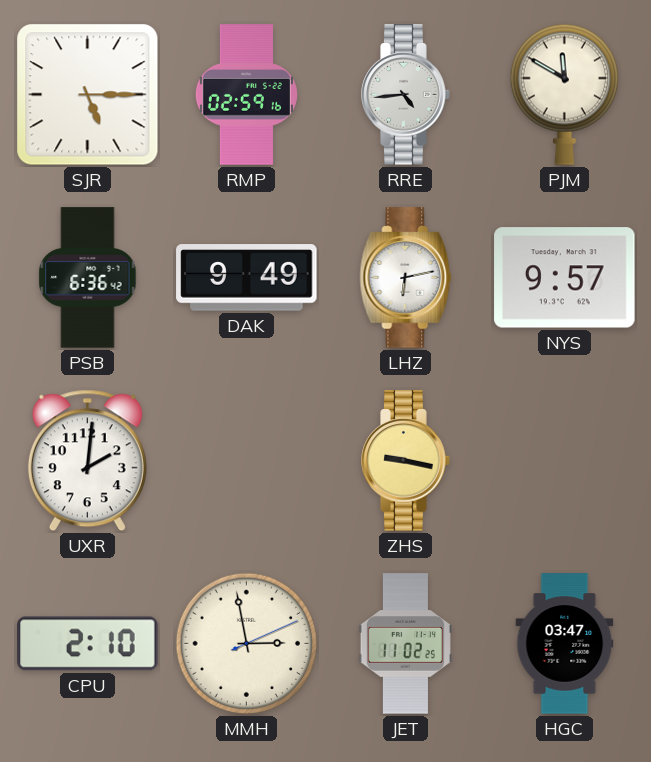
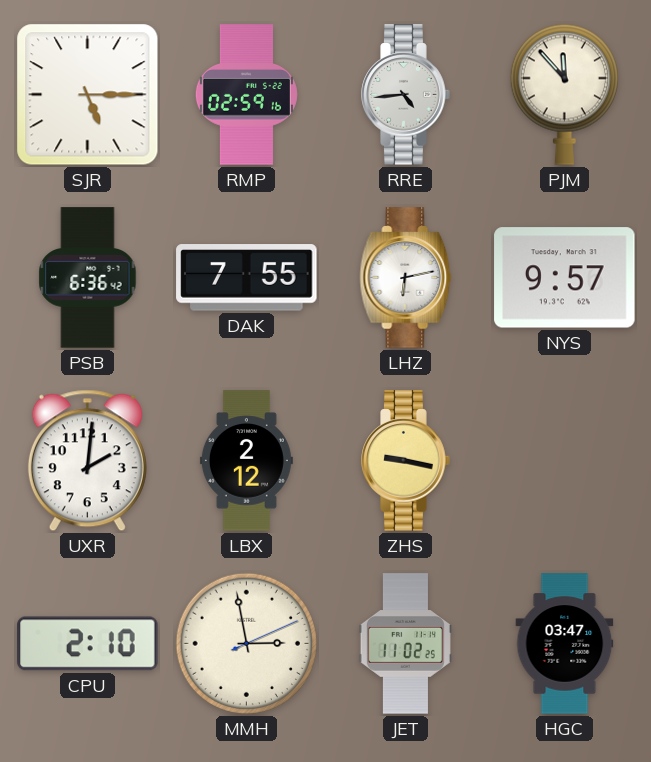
PJM: 11:50 -> 11:53 (564, 94)
DAK: 9:49 -> 7:55 (247, 278)
LBX: none -> 2:12 (246, 461)
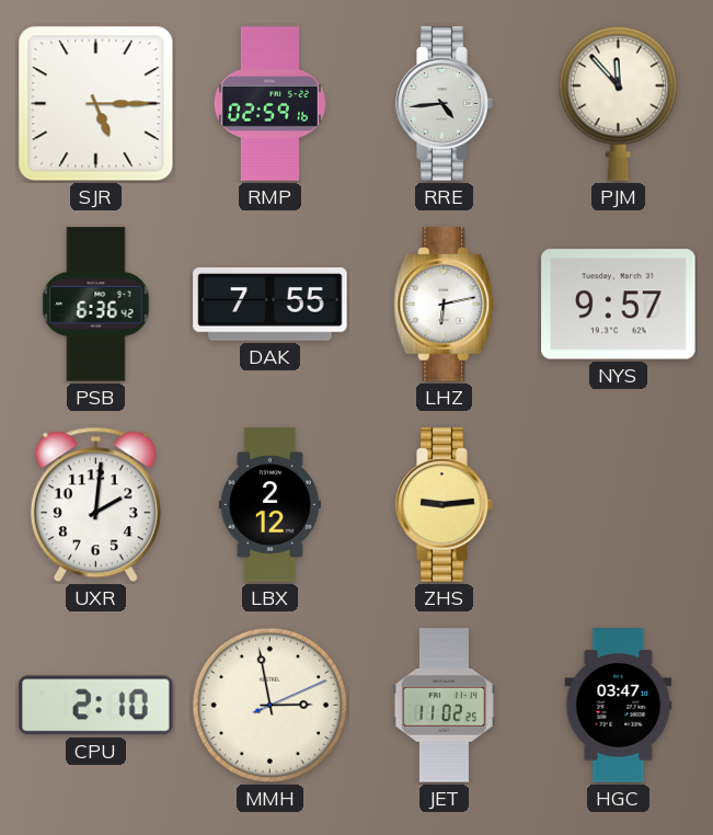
ZHS: 9:17 -> 9:14 (445, 505)
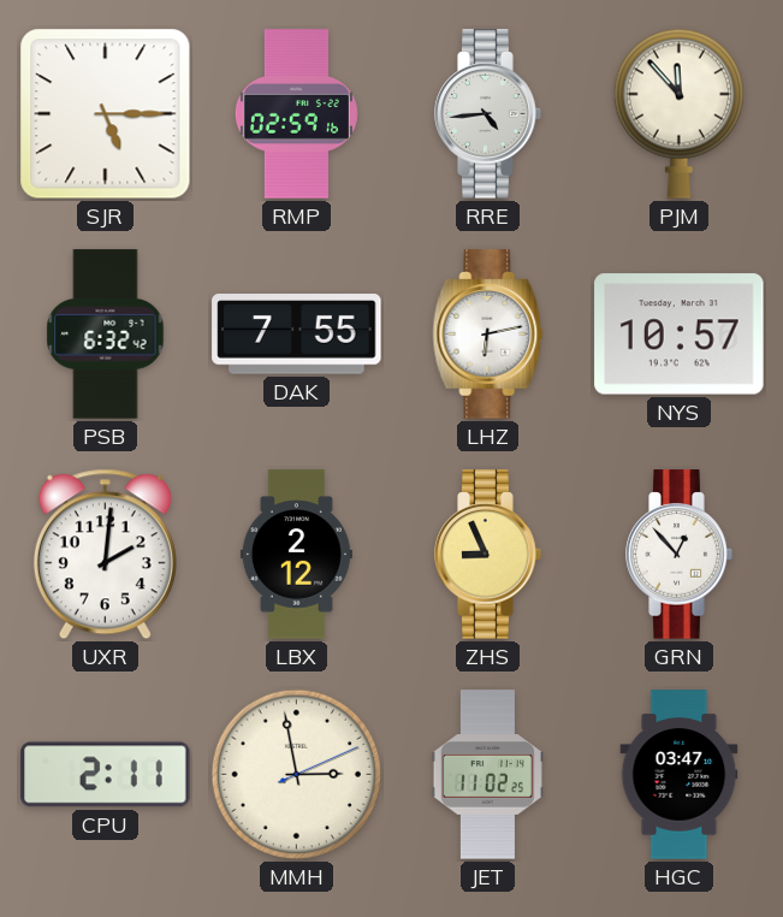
PSB: 6:36 -> 6:32 (106, 335)
NYS: 9:57 -> 10:57 (680, 335)
ZHS: 9:14 -> 8:56 (488, 555)
GRN: none -> 12:53 (680, 555)
CPU: 2:10 -> 2:11 (106, 775)
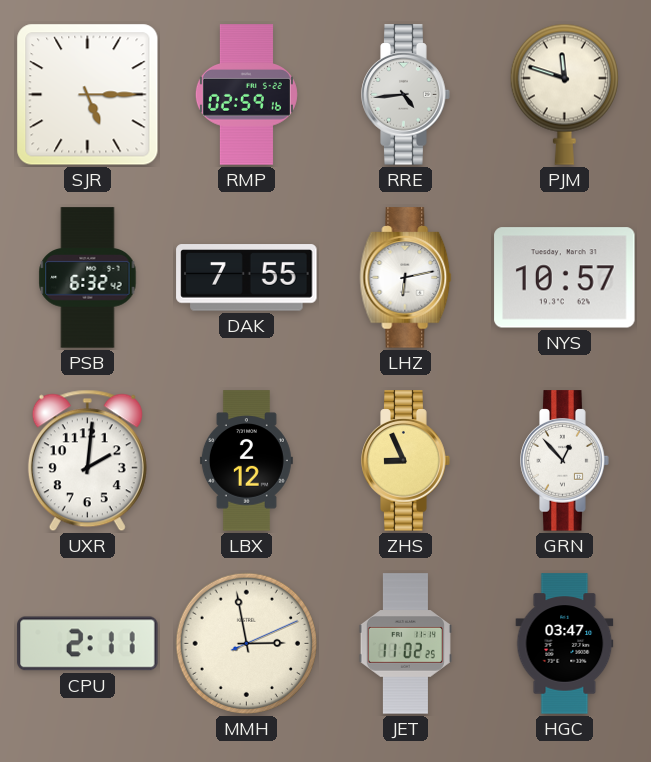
PJM: 11:53 -> 11:48 (564, 94)
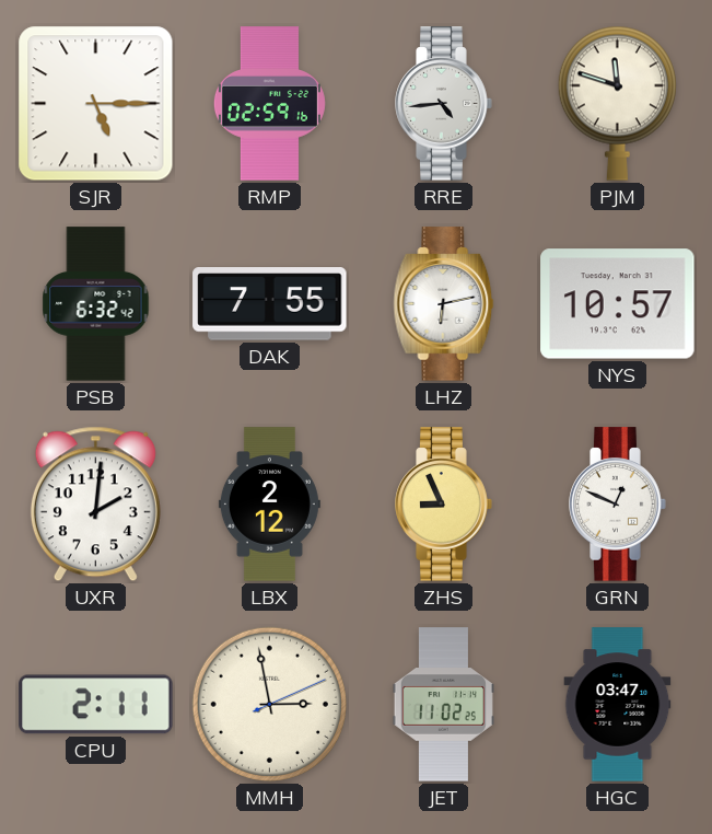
GRN: 12:53 -> 12:49 (618, 505)
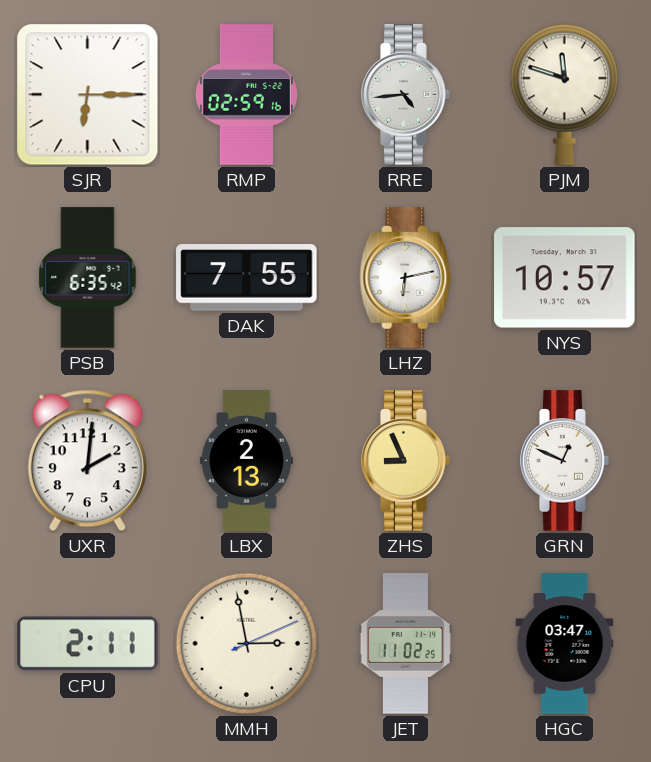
SJR: 5:15 -> 6:15 (88, 95)
PSB: 6:32 -> 6:35 (88, 278)
LBX: 2:12 -> 2:13 (246, 461)
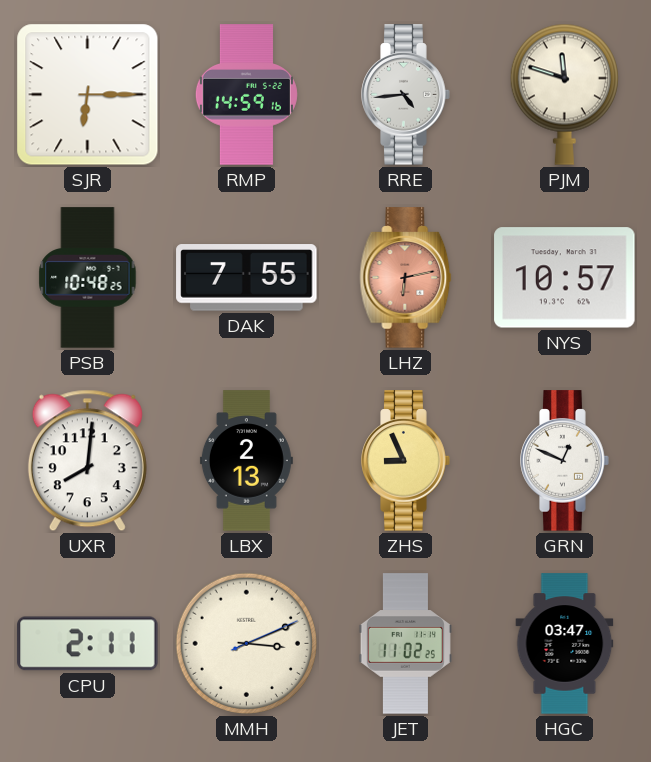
RMP: 02:59 -> 14:59 (246, 95)
PSB: 6:35 -> 10:48 (88, 278)
LHZ dial: white -> salmon (406, 278)
UXR: 2:01 -> 8:01 (87, 461)
MMH: 2:58 -> 3:11 (246, 643)
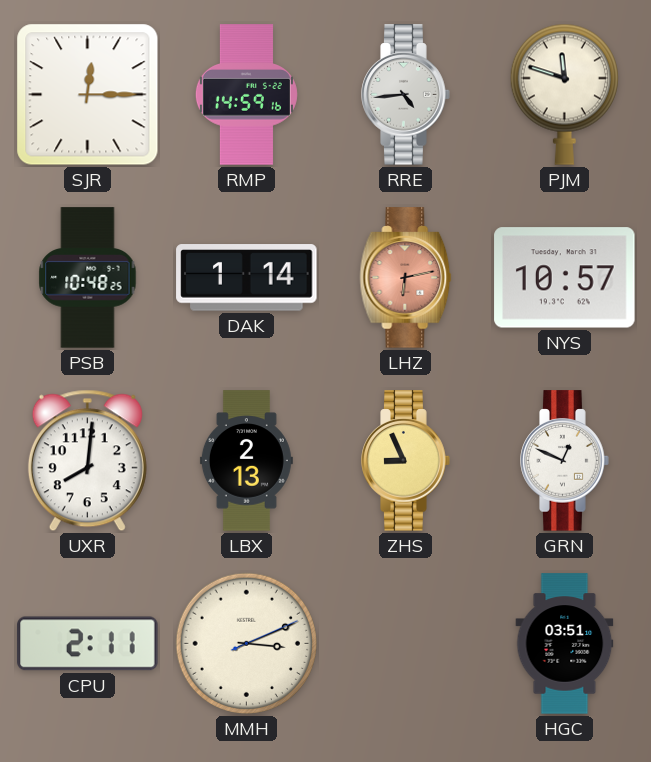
SJR: 6:15 -> 12:15 (88, 95)
DAK: 7:55 -> 1:14 (247, 278)
JET: 11:02 -> none (405, 644)
HGC: 03:47 -> 03:51 (565, 644)
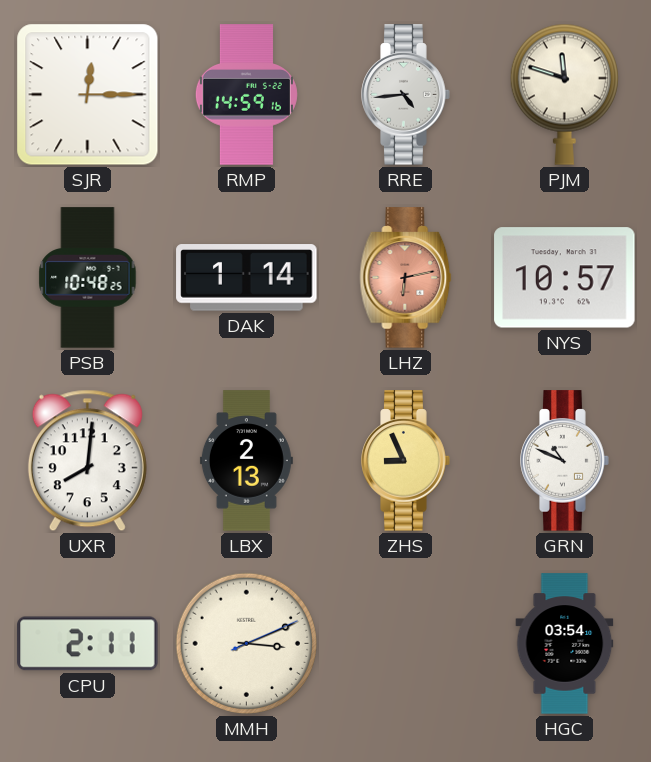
GRN: 12:49 -> 10:49 (565, 461)
HGC: 03:51 -> 03:54 (565, 644)
